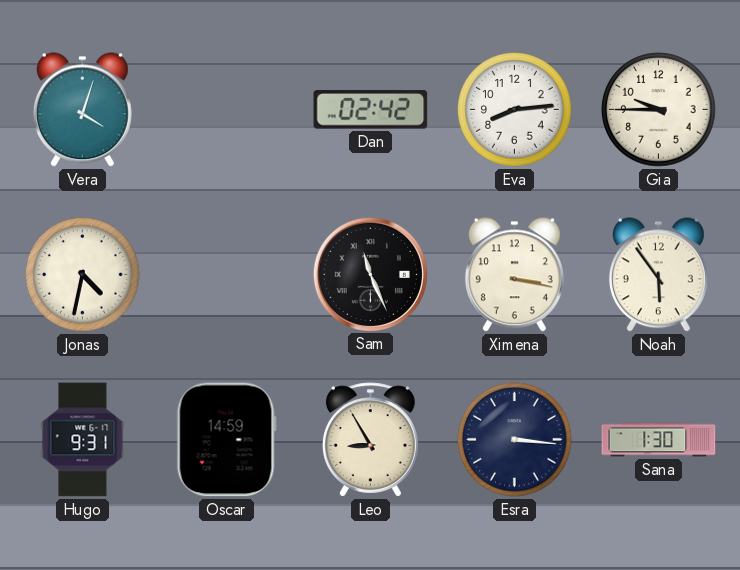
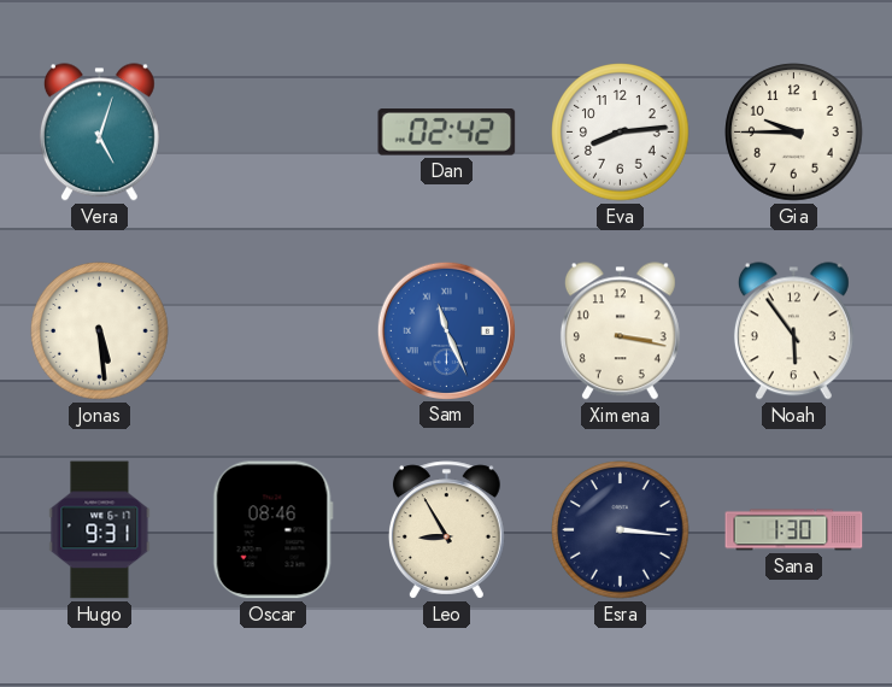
Vera: 4:03 -> 5:03 (99, 133)
Jonas: 4:32 -> 5:29 (100, 331)
Sam dial: black -> blue (446, 330)
Oscar: 14:59 -> 08:46 (272, 530)
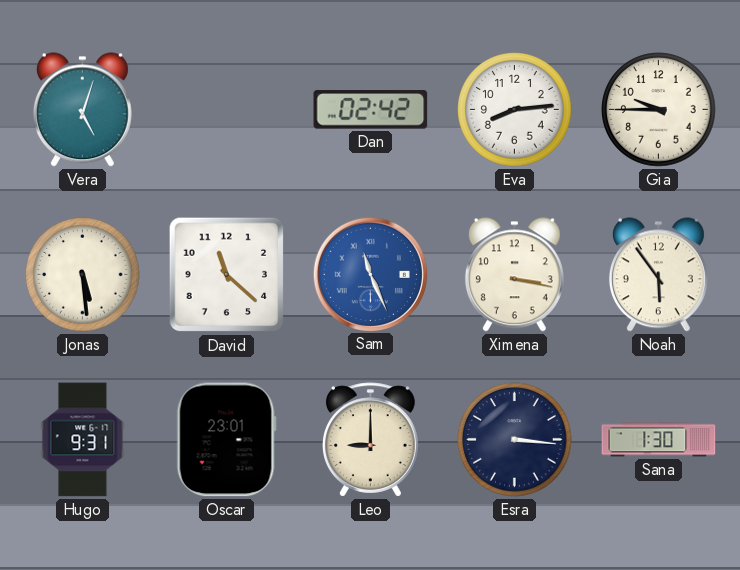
David: none -> 11:22 (227, 275)
Oscar: 08:46 -> 23:01 (226, 440)
Leo: 8:55 -> 9:00 (370, 440)
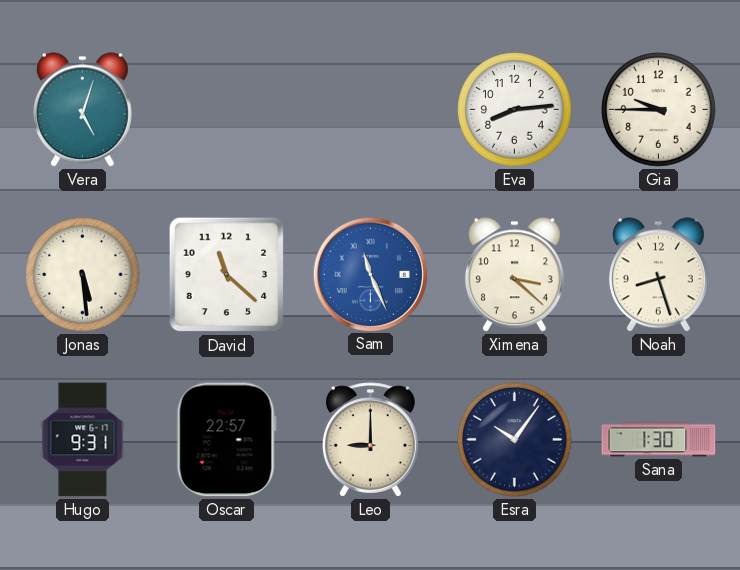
Dan: 02:42 -> none (371, 110)
Ximena: 3:17 -> 3:22 (514, 275)
Noah: 5:54 -> 8:27 (658, 275)
Oscar: 23:01 -> 22:57 (226, 440)
Esra: 3:16 -> 10:06 (515, 440)
